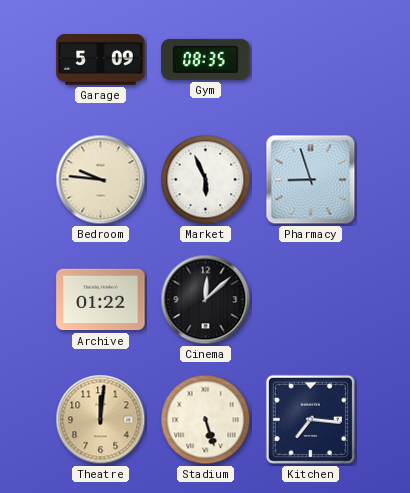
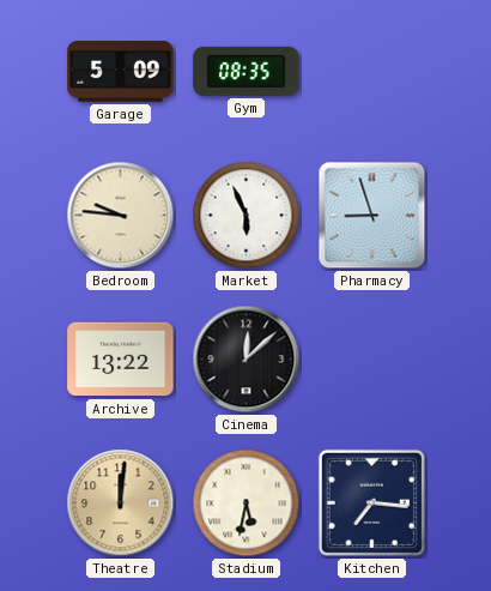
Archive: 01:22 -> 13:22 (121, 360)
Stadium: 5:27 -> 5:32 (247, 503)
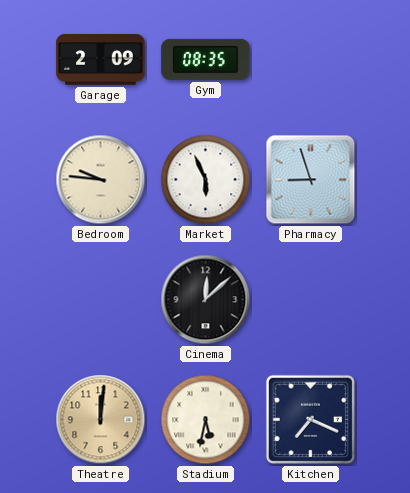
Garage: 5:09 -> 2:09 (101, 60)
Archive: 13:22 -> none (121, 360)
Kitchen: 7:16 -> 7:19 (310, 419)
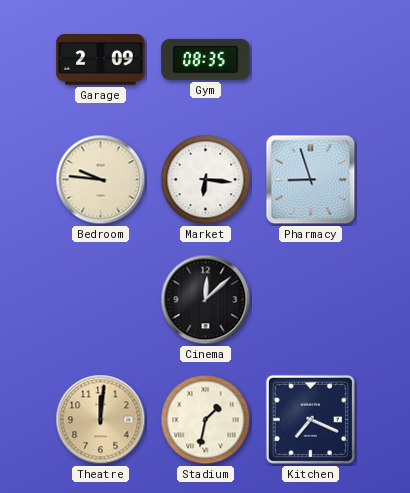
Market: 5:56 -> 6:16 (206, 180)
Stadium: 5:32 -> 1:32 (206, 420)
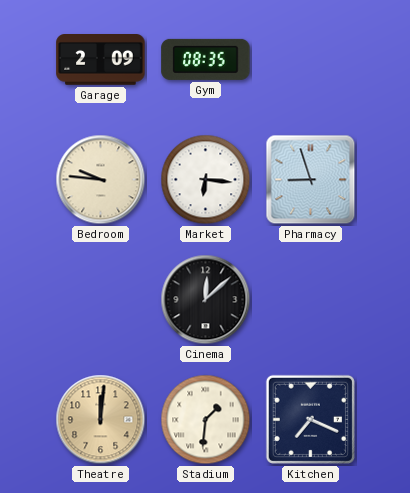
Stadium: 1:32 -> 1:31 (206, 420)
